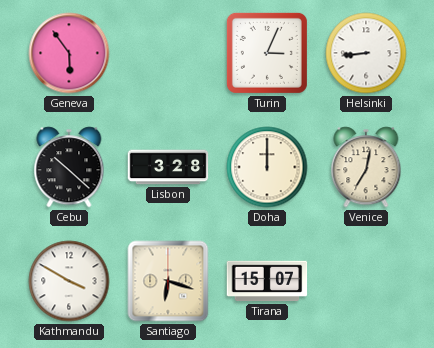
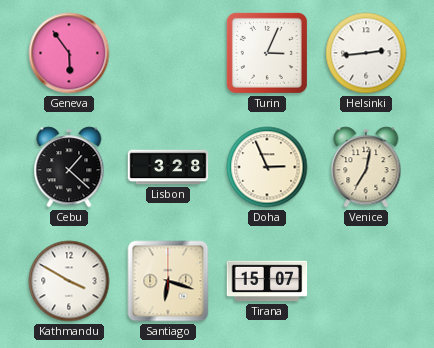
Helsinki: 8:44 -> 2:44 (366, 53)
Cebu: 10:22 -> 1:22 (69, 167)
Doha: 12:00 -> 2:56 (267, 167)
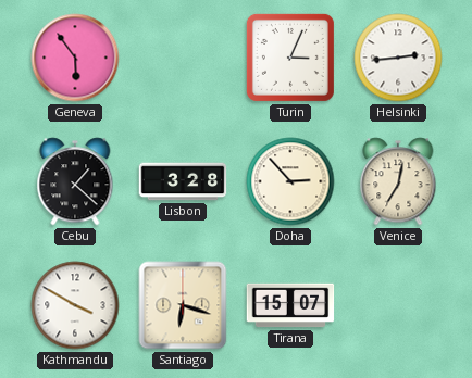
Doha: 2:56 -> 2:53 (290, 181)
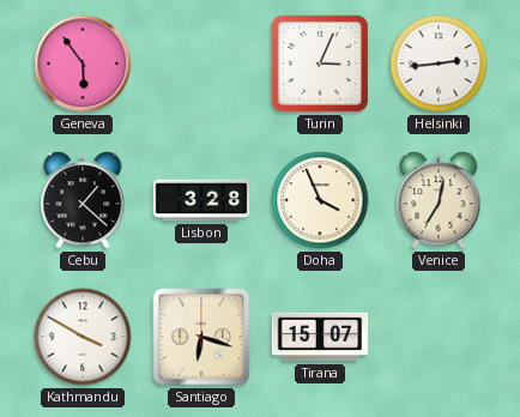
Doha: 2:53 -> 3:56 (320, 200)
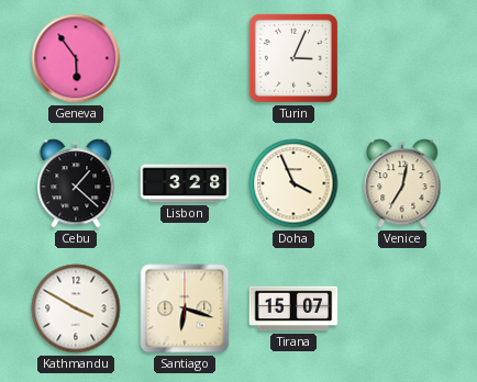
Helsinki: 2:44 -> none (439, 64)
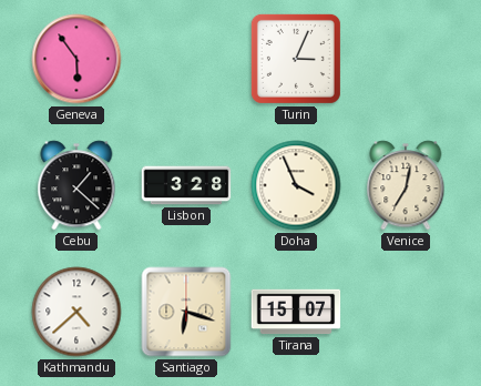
Kathmandu: 3:50 -> 4:38 (76, 312)
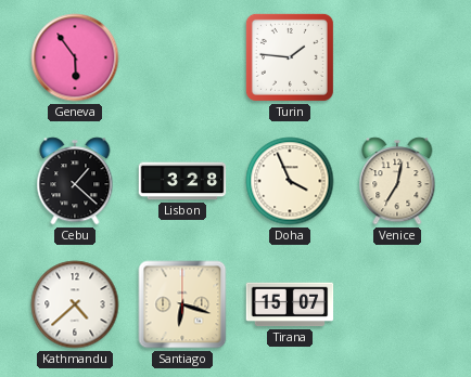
Turin: 3:04 -> 1:46 (290, 57)
